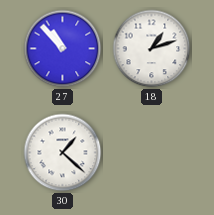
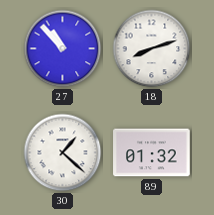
18: 1:12 -> 8:12 (152, 49)
89: none -> 01:32 (152, 153)
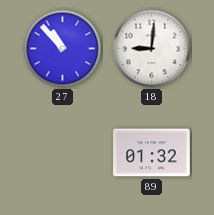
18: 8:12 -> 9:01 (152, 49)
30: 1:22 -> none (63, 153)
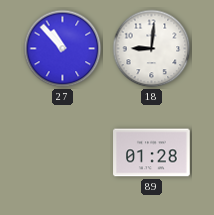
89: 01:32 -> 01:28 (152, 153)
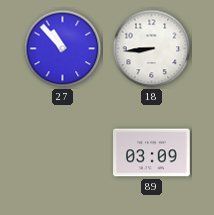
18: 9:01 -> 8:44 (152, 49)
89: 01:28 -> 03:09 (152, 153)
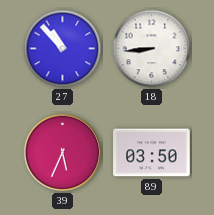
39: none -> 5:34 (63, 153)
89: 03:09 -> 03:50 (152, 153)
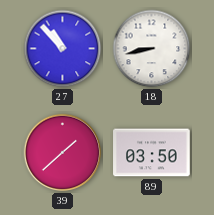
18: 8:44 -> 8:43 (152, 49)
39: 5:34 -> 1:38 (63, 153)
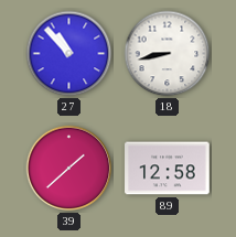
89: 03:50 -> 12:58 (168, 169)
